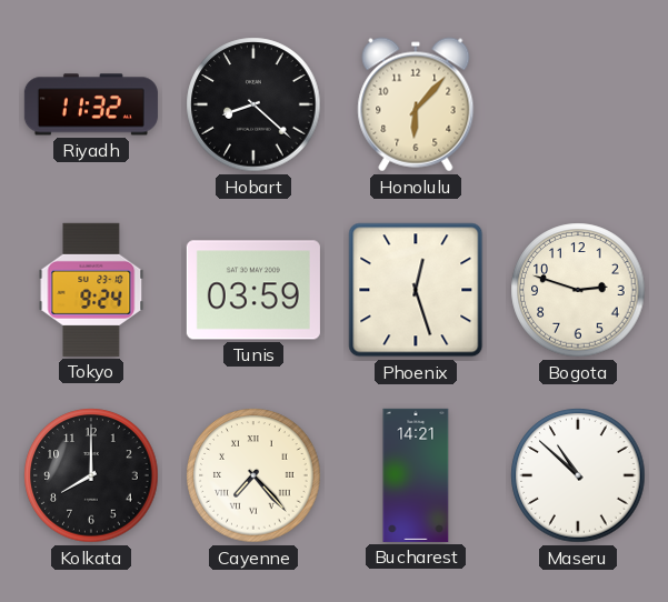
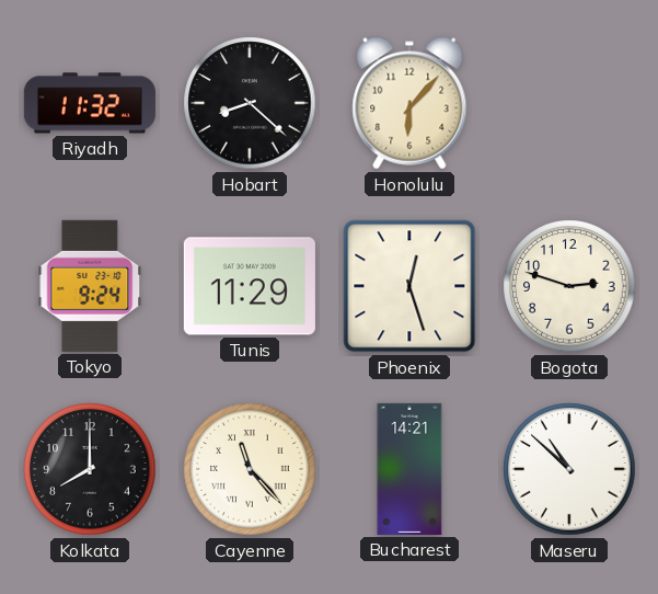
Tunis: 03:59 -> 11:29 (250, 286)
Cayenne: 7:23 -> 11:23 (250, 469)
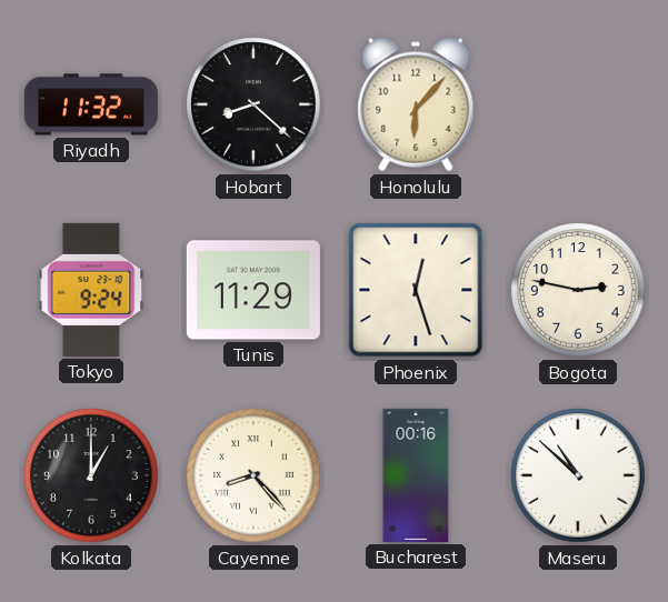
Bogota: 2:48 -> 2:47 (578, 290)
Kolkata: 8:00 -> 1:00 (91, 475)
Cayenne: 11:23 -> 8:23 (253, 475)
Bucharest: 14:21 -> 00:16 (416, 475)
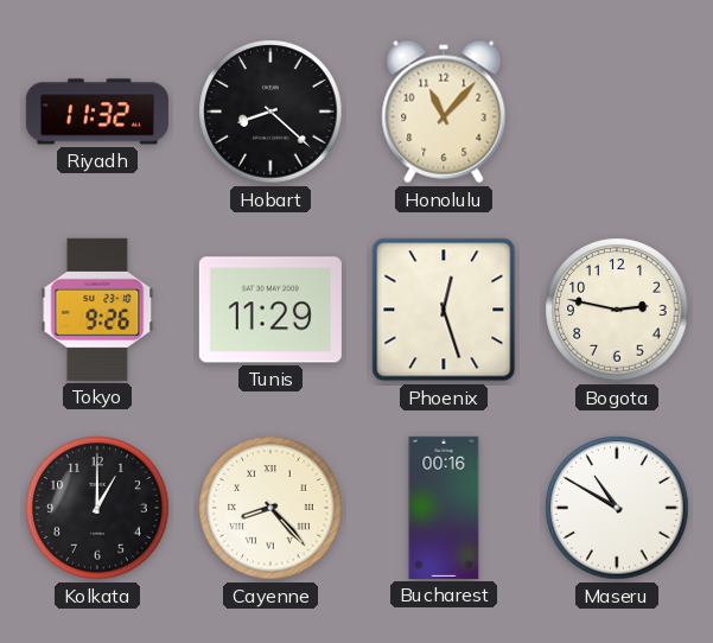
Honolulu: 6:07 -> 11:07 (444, 112)
Tokyo: 9:24 -> 9:26 (97, 310)
Maseru: 10:52 -> 10:50 (617, 508)
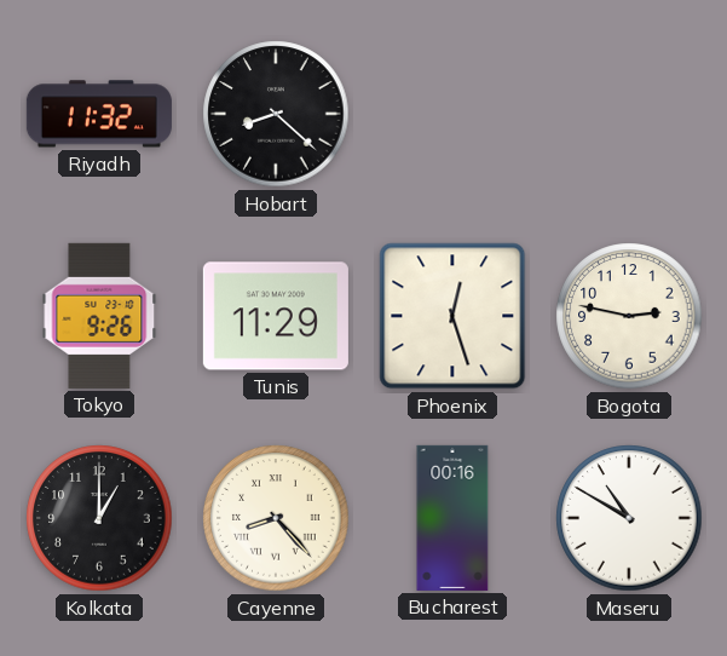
Honolulu: 11:07 -> none (444, 112)
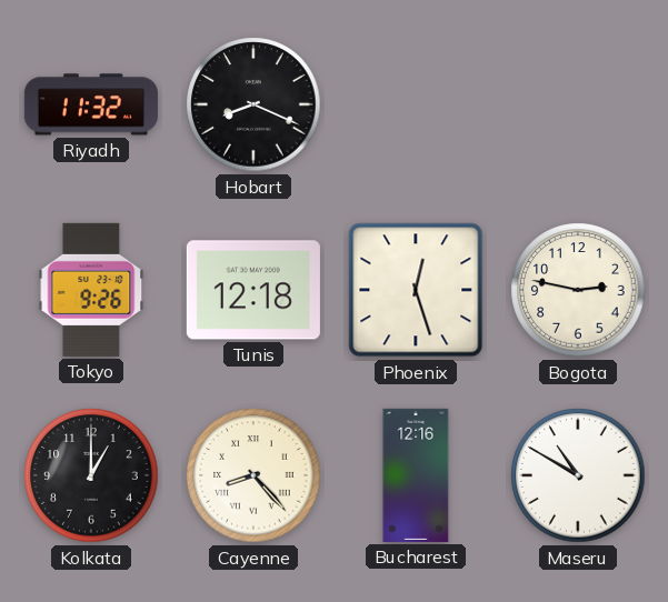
Hobart: 8:22 -> 8:19 (253, 104)
Tunis: 11:29 -> 12:18 (253, 290)
Bucharest: 00:16 -> 12:16 (416, 475)
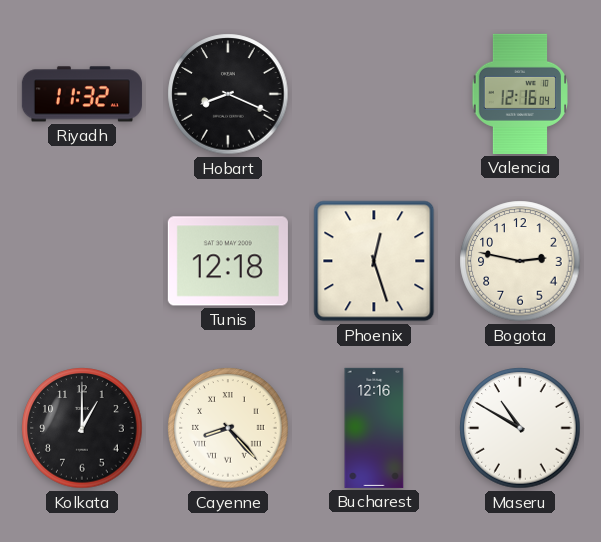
Valencia: none -> 12:16 (519, 94)
Tokyo: 9:26 -> none (91, 290)
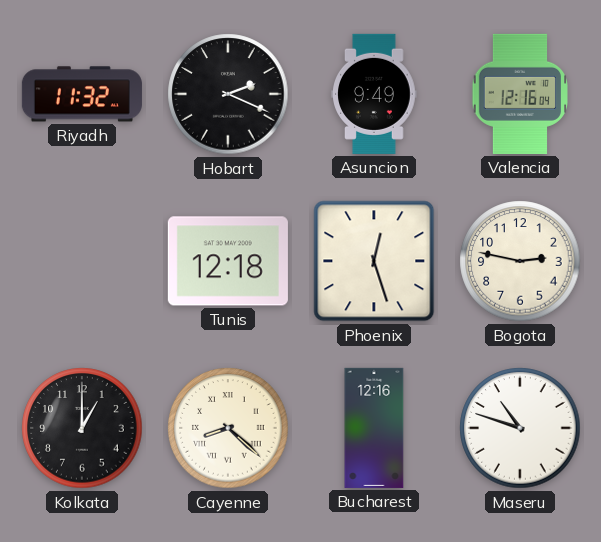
Hobart: 8:19 -> 2:19 (228, 94)
Asuncion: none -> 9:49 (374, 94)
Cayenne: 8:23 -> 8:22 (228, 428)
Maseru: 10:50 -> 10:48 (520, 428)
